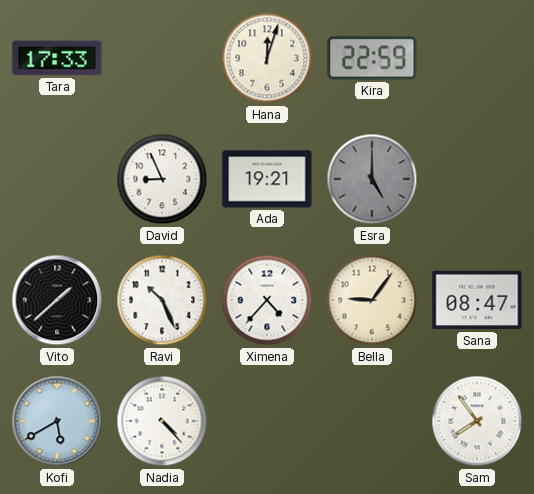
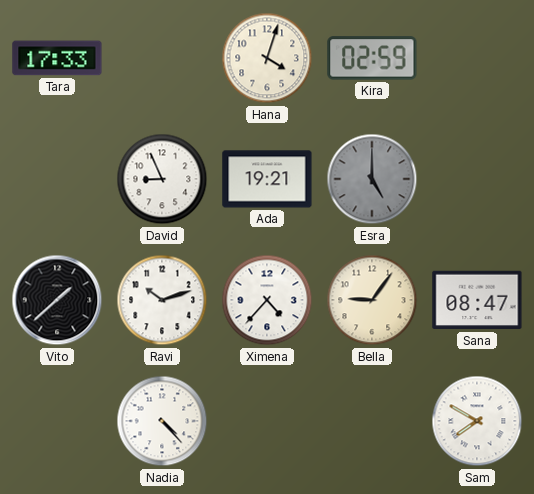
Hana: 12:03 -> 4:03 (267, 58)
Kira: 22:59 -> 02:59 (372, 58)
Ravi: 10:26 -> 10:12 (162, 300)
Kofi: 5:40 -> none (57, 421)
Sam: 7:54 -> 7:50 (477, 421)
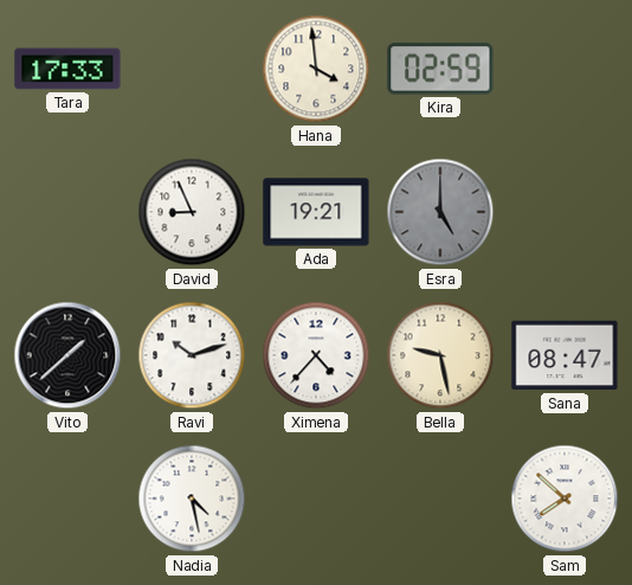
Hana: 4:03 -> 3:59 (316, 69)
Bella: 9:06 -> 9:28 (440, 355)
Nadia: 4:23 -> 4:28 (192, 499)
Sam: 7:50 -> 7:52 (565, 499)
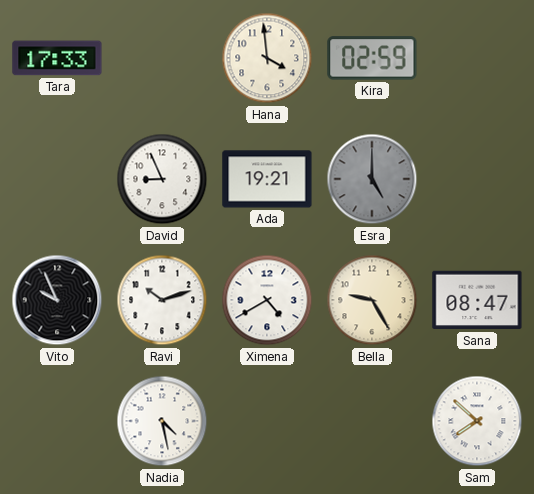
Vito: 1:38 -> 9:56 (57, 300)
Ximena: 4:37 -> 4:40 (267, 300)
Bella: 9:28 -> 9:25 (372, 300)
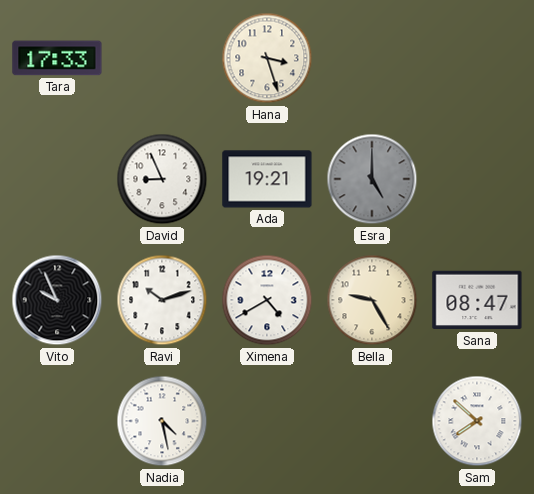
Hana: 3:59 -> 3:27 (267, 58)
Kira: 02:59 -> none (372, 58)
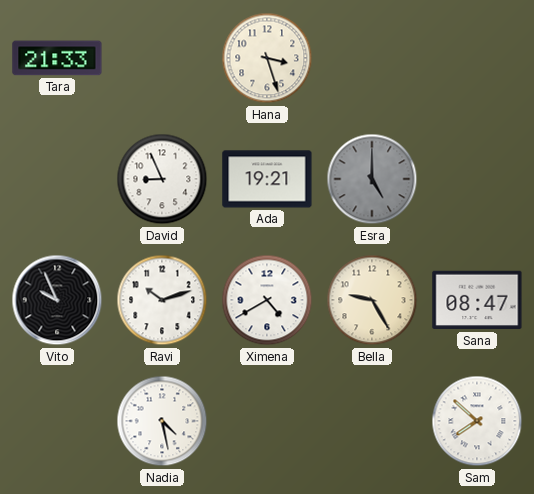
Tara: 17:33 -> 21:33 (57, 58)
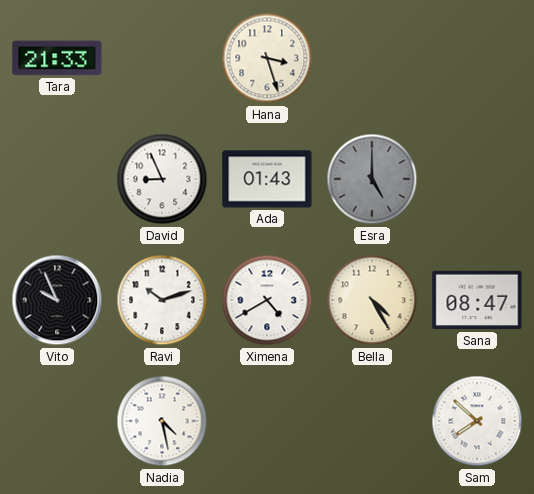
Ada: 19:21 -> 01:43 (267, 179)
Bella: 9:25 -> 4:25 (372, 300)
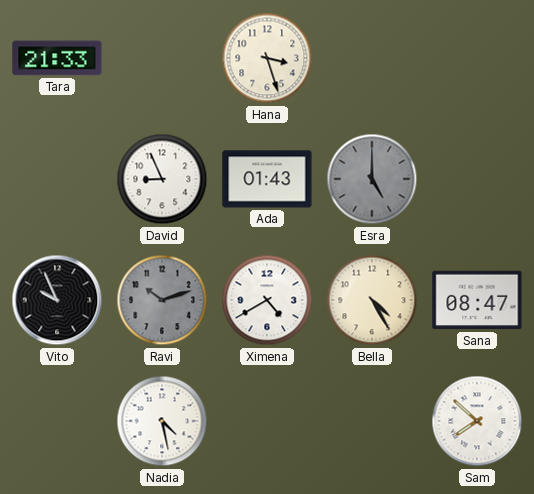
Ravi dial: white -> grey (162, 300)
